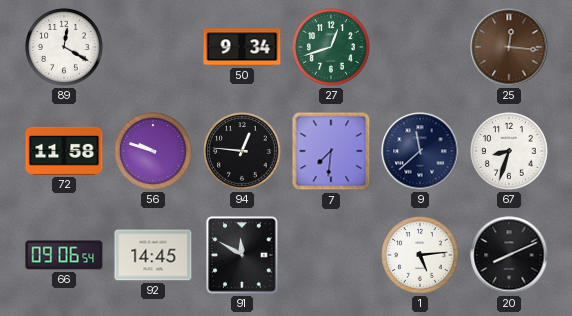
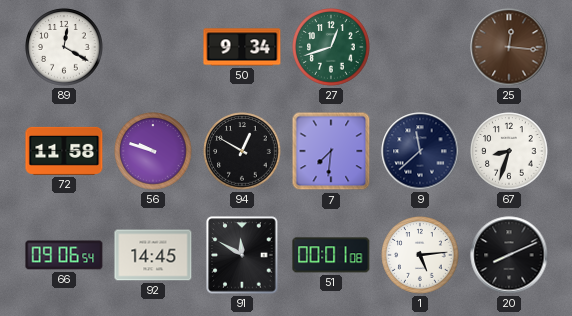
94: 12:46 -> 12:50 (242, 151)
51: none -> 00:01 (331, 255)
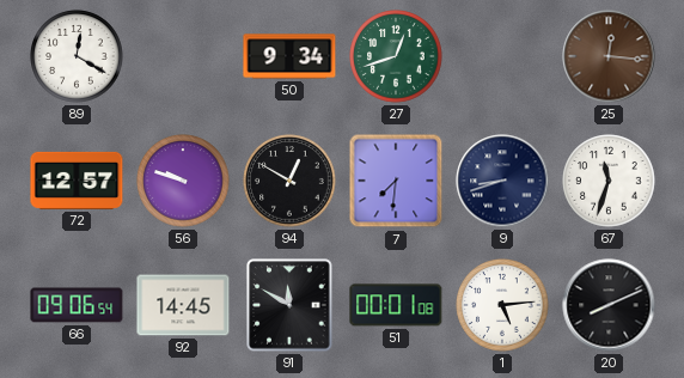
72: 11:58 -> 12:57 (77, 181)
9: 11:38 -> 8:42 (502, 181)
67: 8:33 -> 11:33 (609, 181)
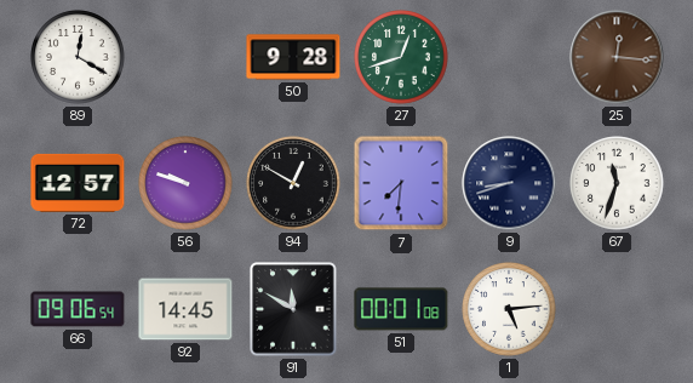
50: 9:34 -> 9:28 (293, 57)
20: 8:11 -> none (609, 305)
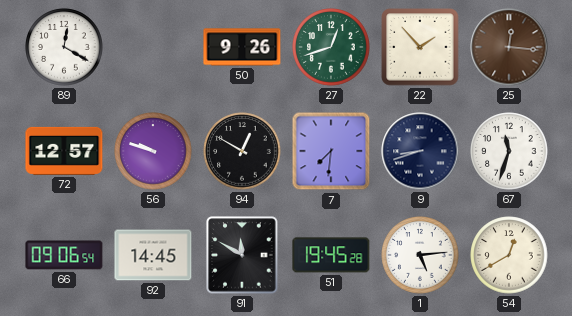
50: 9:28 -> 9:26 (242, 47)
22: none -> 1:53 (420, 47)
51: 00:01 -> 19:45 (331, 255)
54: none -> 12:40 (509, 255)
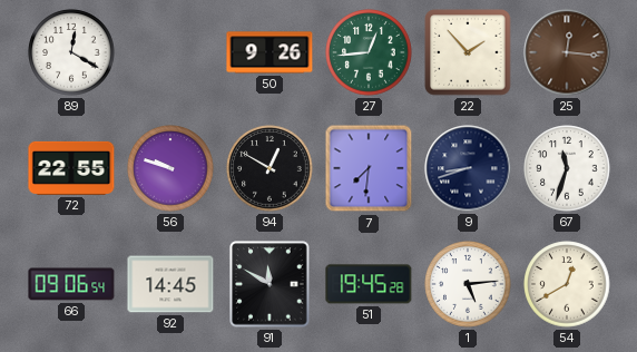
27: 12:42 -> 12:44 (369, 52)
72: 12:57 -> 22:55 (71, 168)
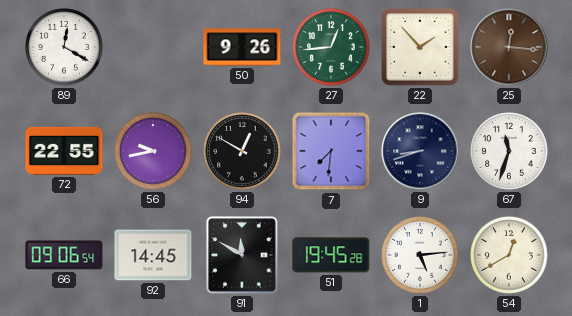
56: 9:48 -> 9:43 (153, 151)
